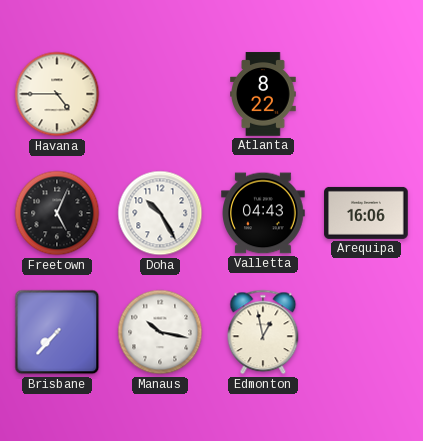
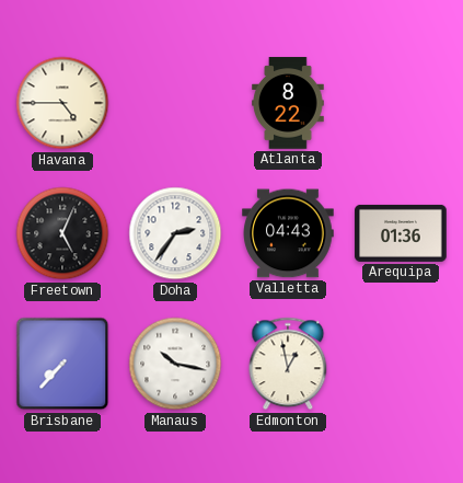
Doha: 10:25 -> 2:36 (175, 233)
Arequipa: 16:06 -> 01:36 (401, 233)
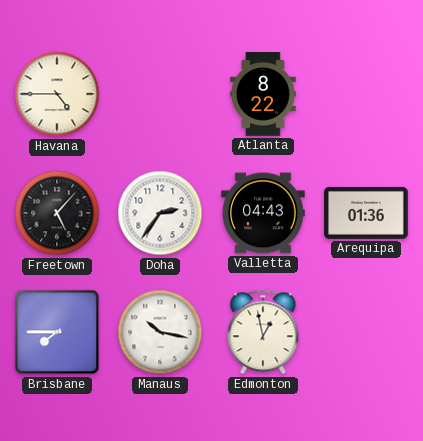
Freetown: 5:04 -> 5:07 (57, 213)
Brisbane: 7:37 -> 7:45 (57, 332)
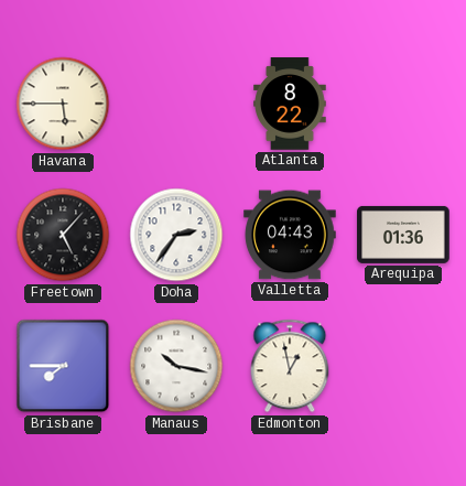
Havana: 4:45 -> 5:45 (63, 104)
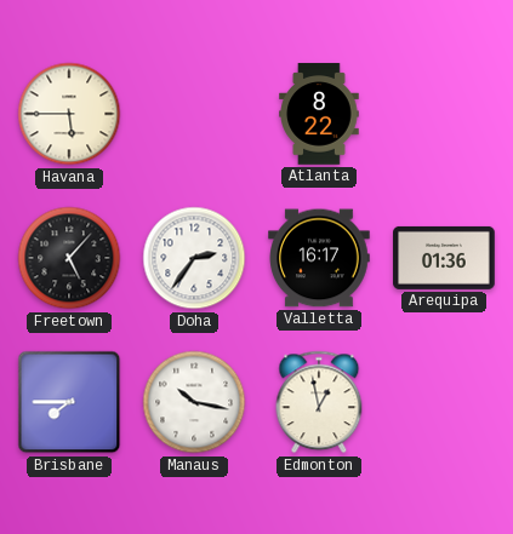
Valletta: 04:43 -> 16:17 (319, 258)
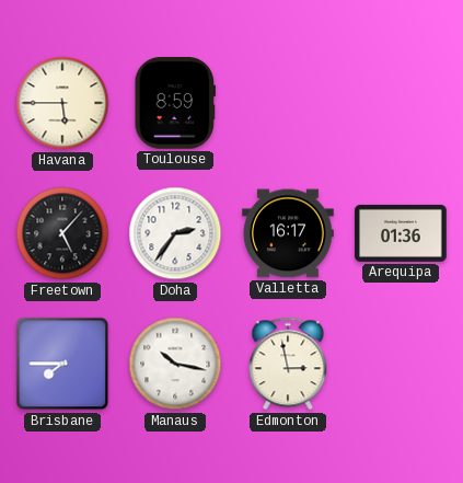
Toulouse: none -> 8:59 (174, 104)
Atlanta: 8:22 -> none (319, 114)
Edmonton: 12:58 -> 2:58 (288, 364)
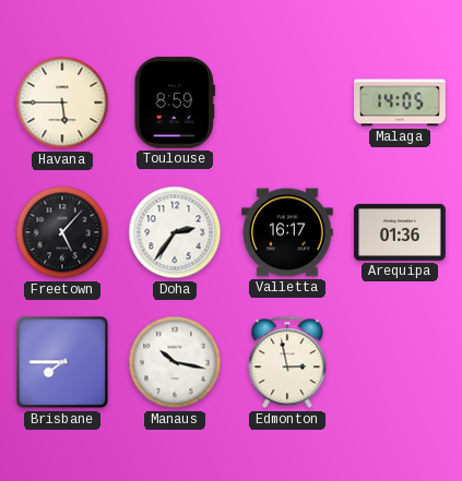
Malaga: none -> 14:05 (400, 103)
